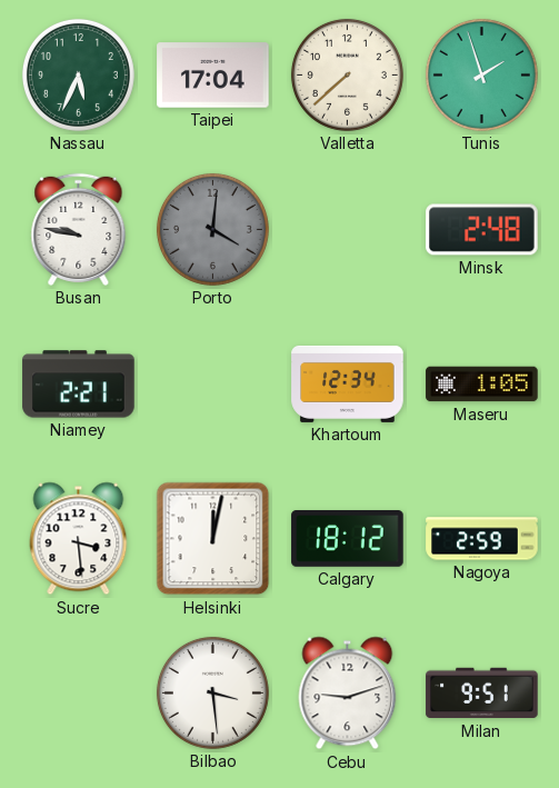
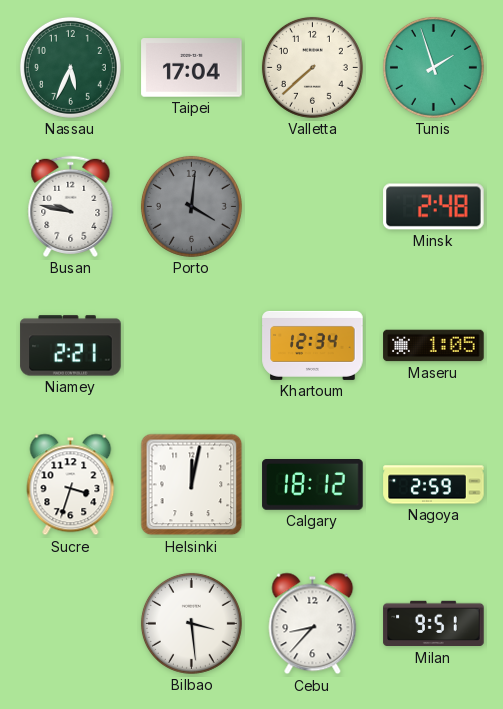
Sucre: 3:29 -> 3:33 (71, 485)
Cebu: 9:12 -> 8:37 (313, 624)
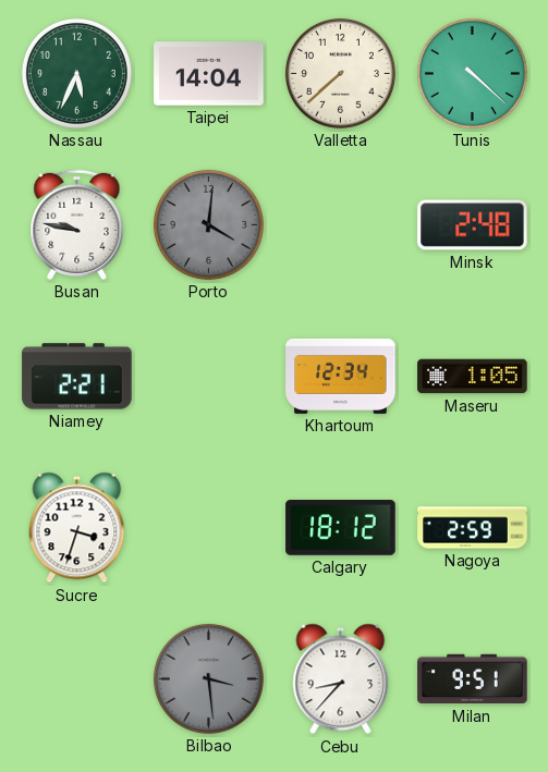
Taipei: 17:04 -> 14:04 (209, 74)
Tunis: 1:57 -> 4:22 (472, 73)
Helsinki: 12:02 -> none (192, 485)
Bilbao dial: white -> grey (208, 678)
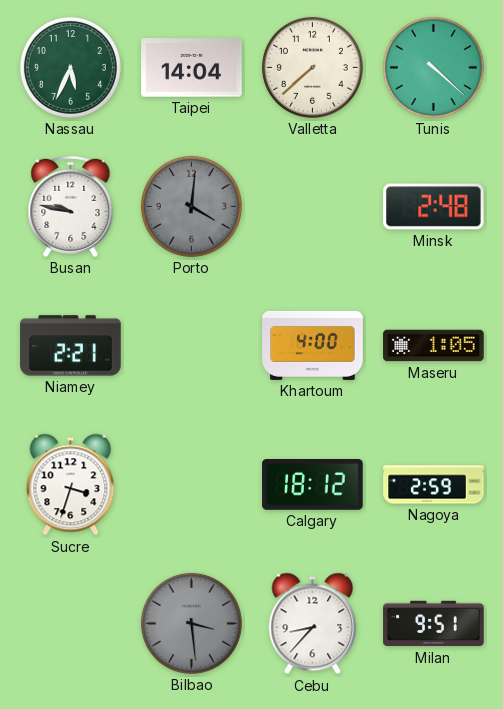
Khartoum: 12:34 -> 4:00 (313, 345)
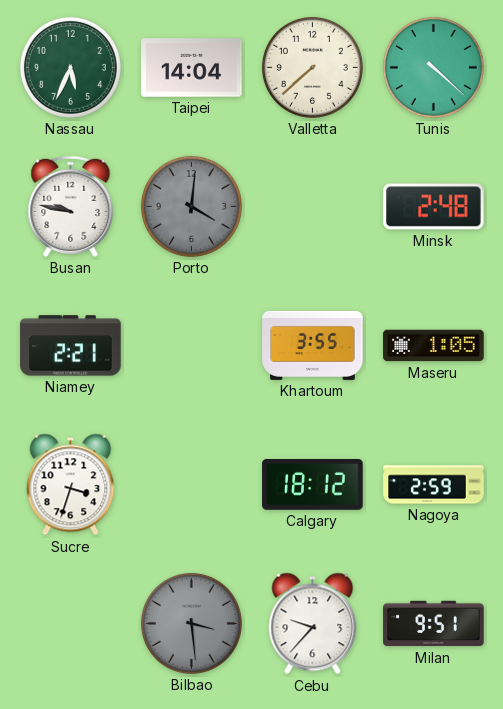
Khartoum: 4:00 -> 3:55 (313, 345)
Cebu: 8:37 -> 9:37 (313, 624)
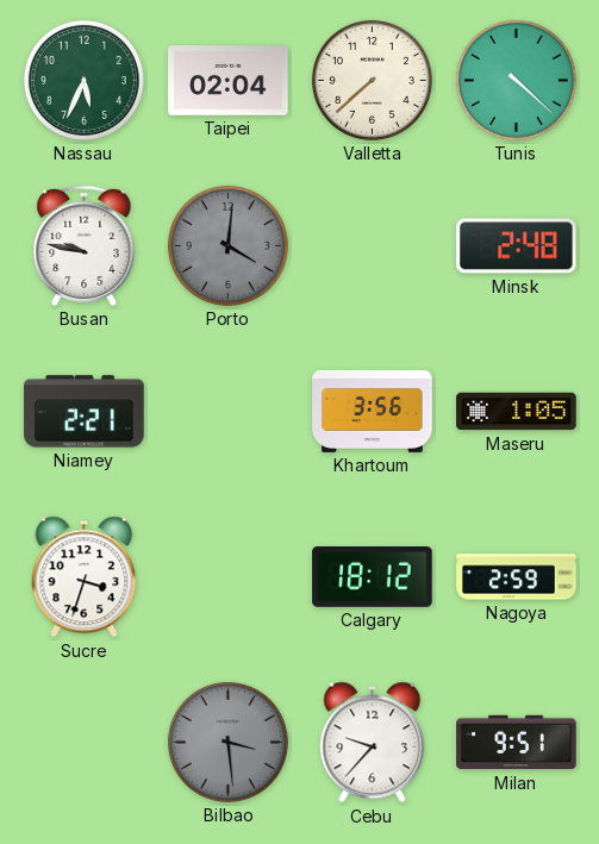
Taipei: 14:04 -> 02:04 (229, 81)
Khartoum: 3:55 -> 3:56 (373, 411)
